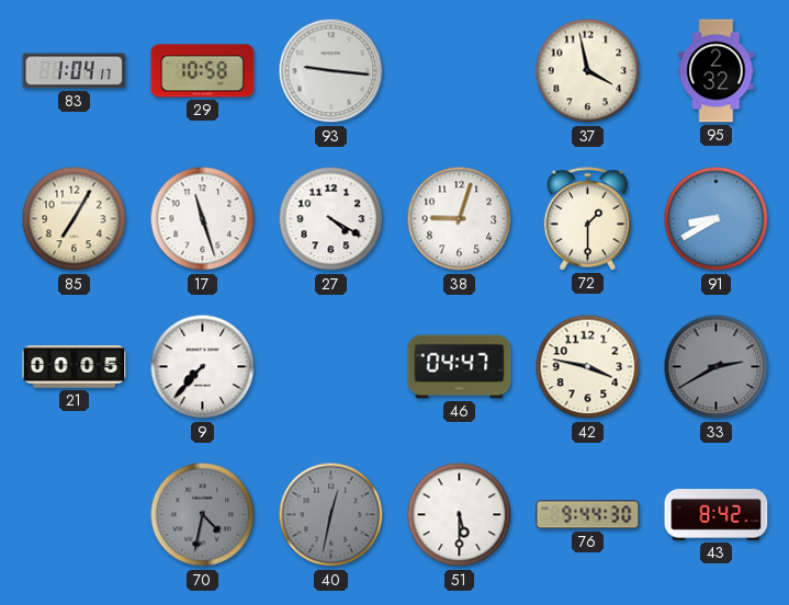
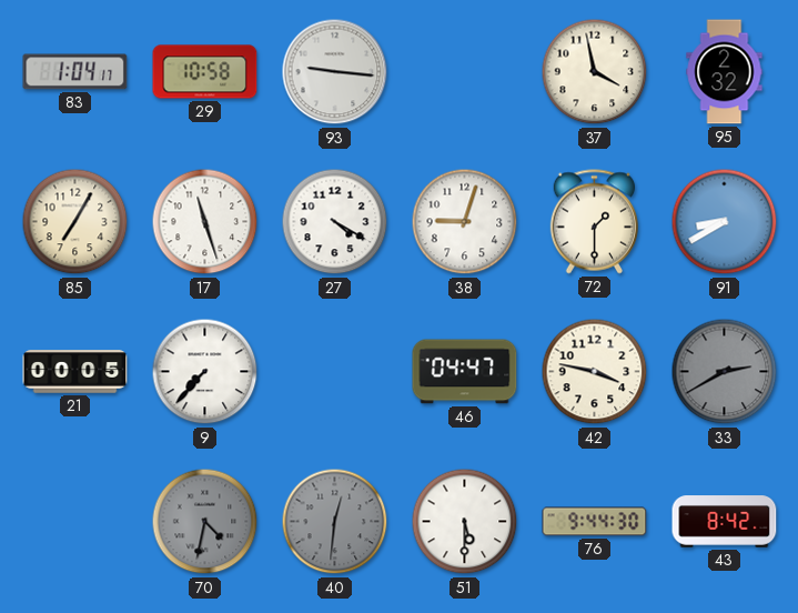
40: 12:32 -> 12:31 (335, 522)
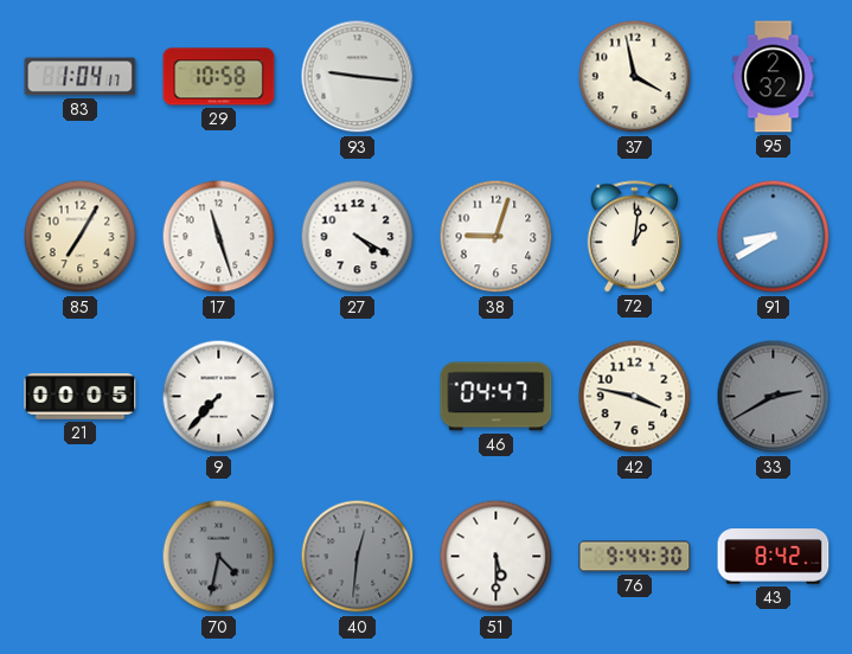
72: 1:30 -> 1:01 (634, 237)
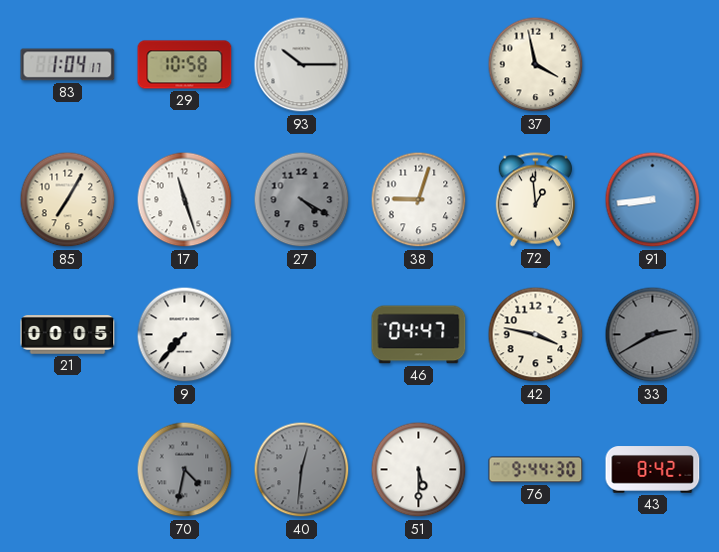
93: 9:16 -> 10:15 (302, 65)
95: 2:32 -> none (774, 77)
27 dial: white -> grey (302, 200)
72: 1:01 -> 12:59 (535, 200)
91: 8:40 -> 8:44 (653, 200)
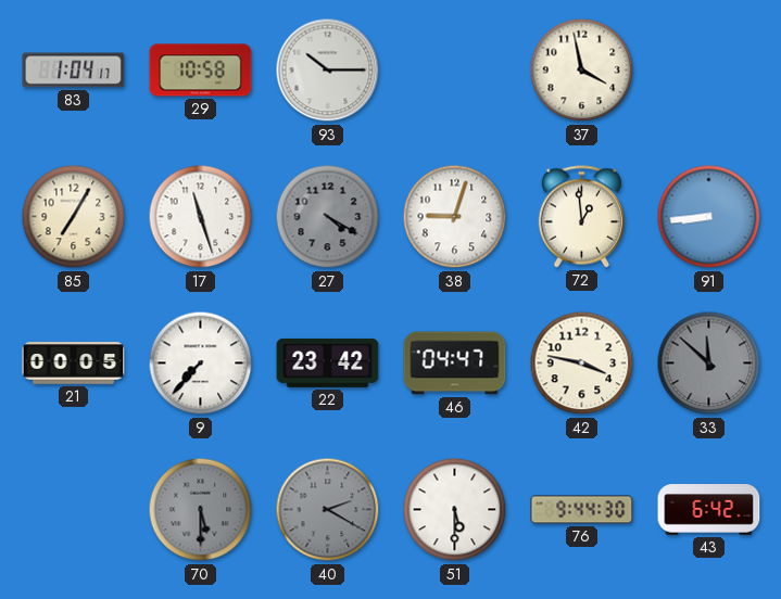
22: none -> 23:42 (328, 362)
33: 2:40 -> 11:52 (709, 364)
70: 4:32 -> 5:30 (201, 510)
40: 12:31 -> 2:20 (328, 510)
43: 8:42 -> 6:42 (709, 510)
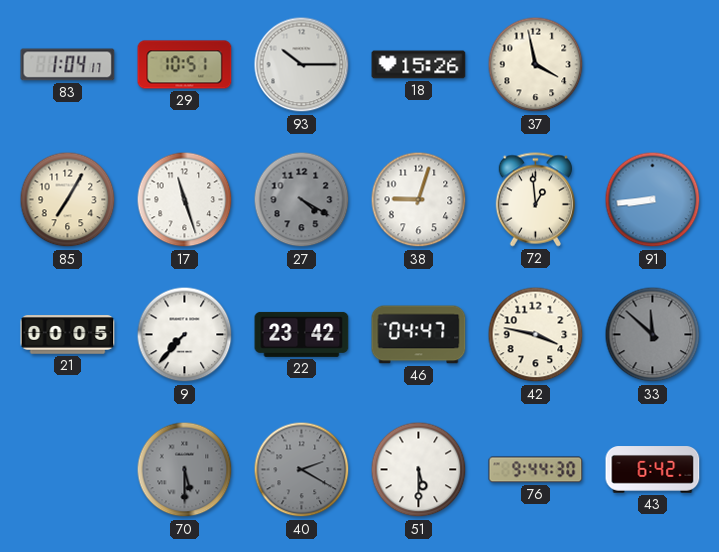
29: 10:58 -> 10:51 (185, 65)
18: none -> 15:26 (419, 65)
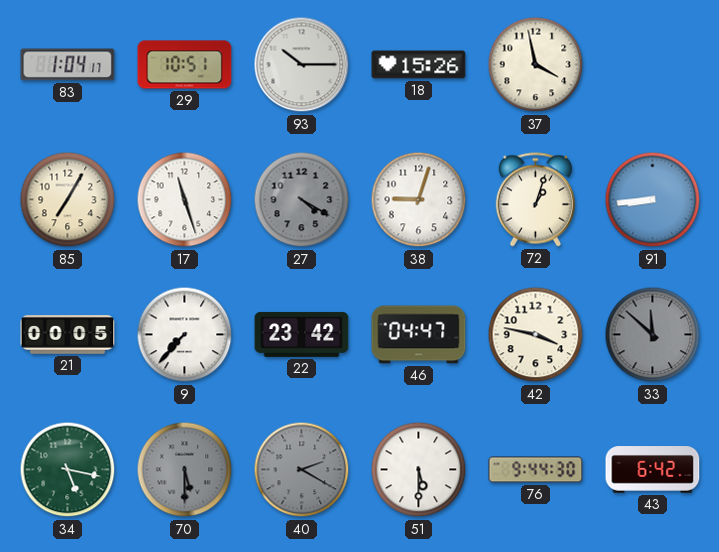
72: 12:59 -> 1:03 (535, 200)
34: none -> 5:17 (68, 470)
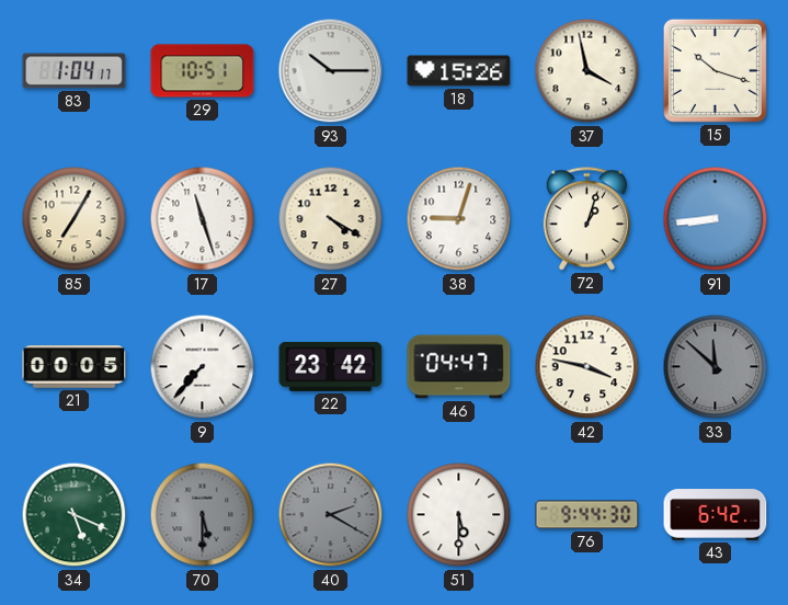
15: none -> 10:18 (715, 70)
27 dial: grey -> cream (331, 219)
34: 5:17 -> 5:19 (75, 515)
